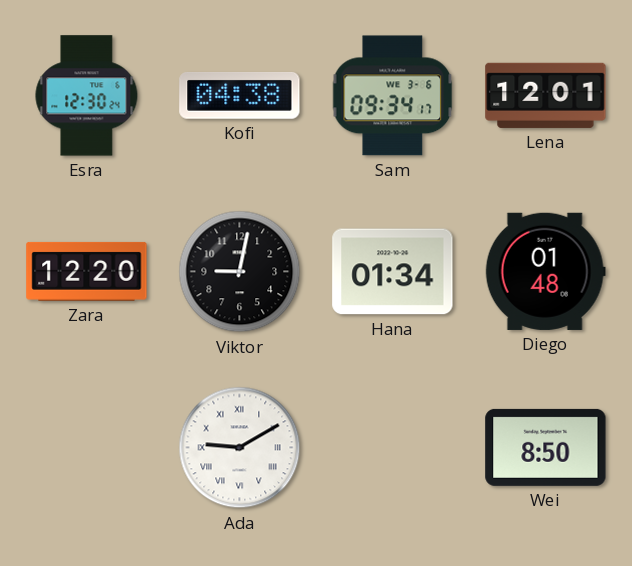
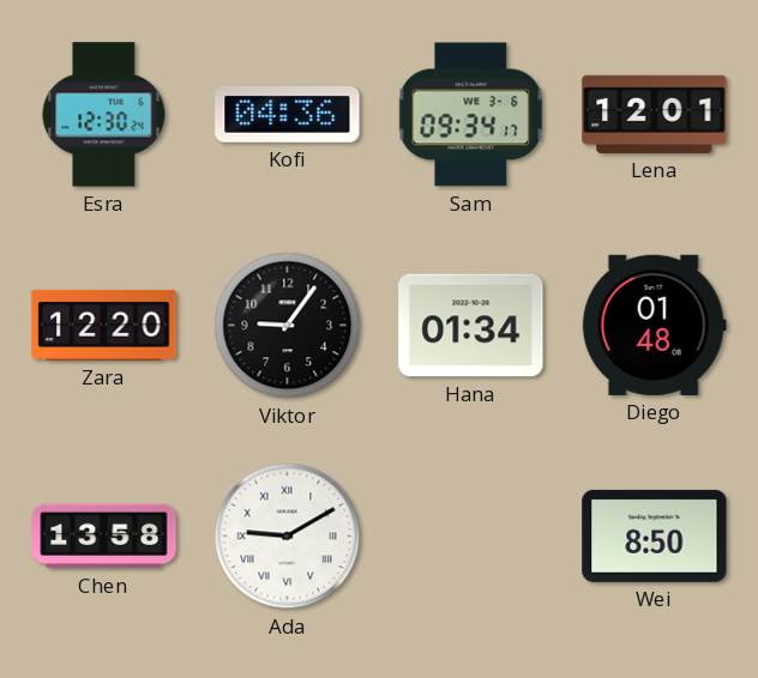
Kofi: 04:38 -> 04:36 (288, 114)
Viktor: 9:02 -> 9:06 (288, 326)
Chen: none -> 13:58 (104, 537)
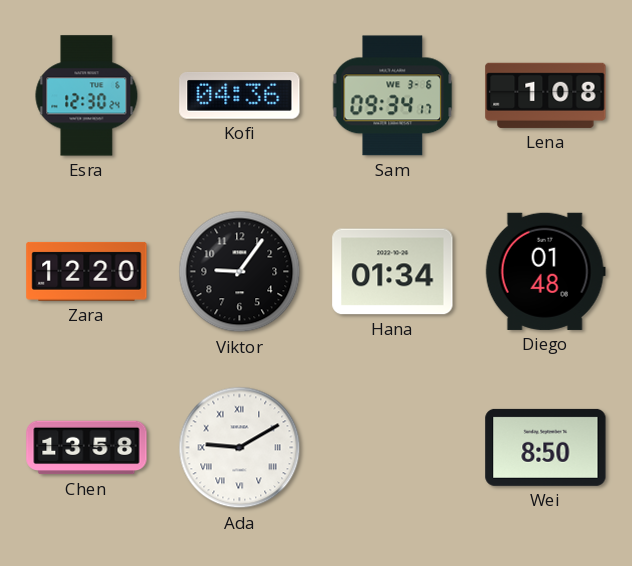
Lena: 12:01 -> 1:08 (546, 95)
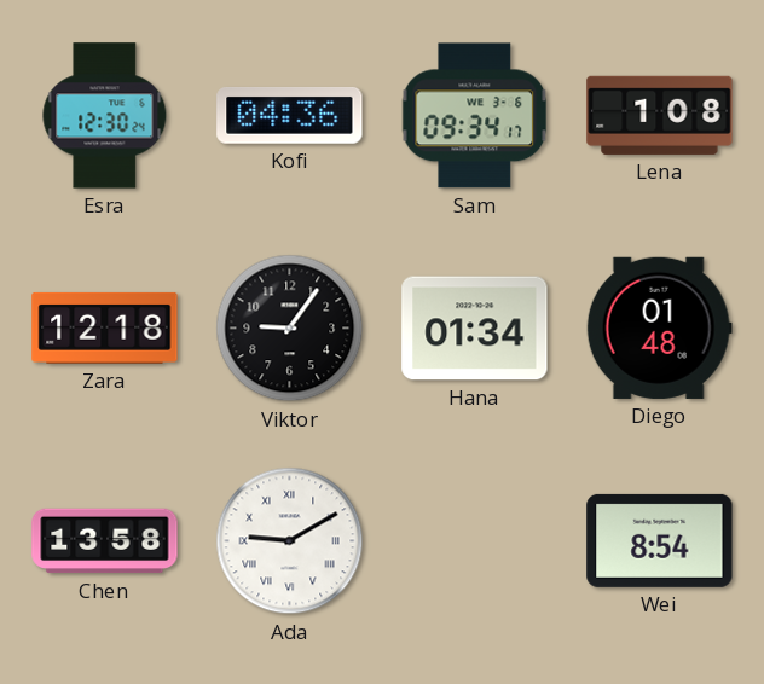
Zara: 12:20 -> 12:18 (105, 327)
Wei: 8:50 -> 8:54 (660, 540)
